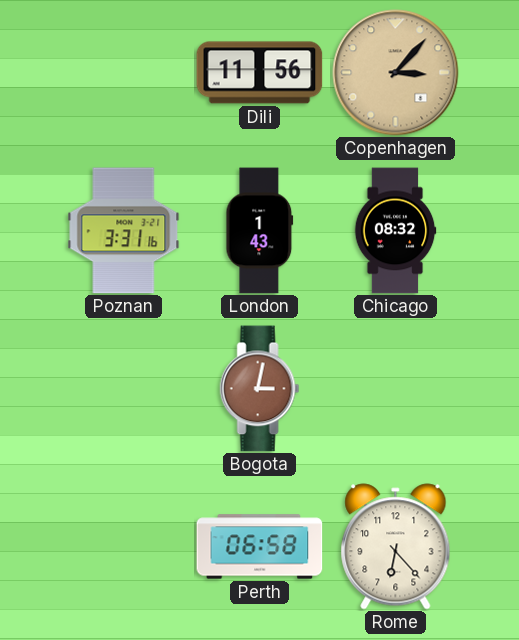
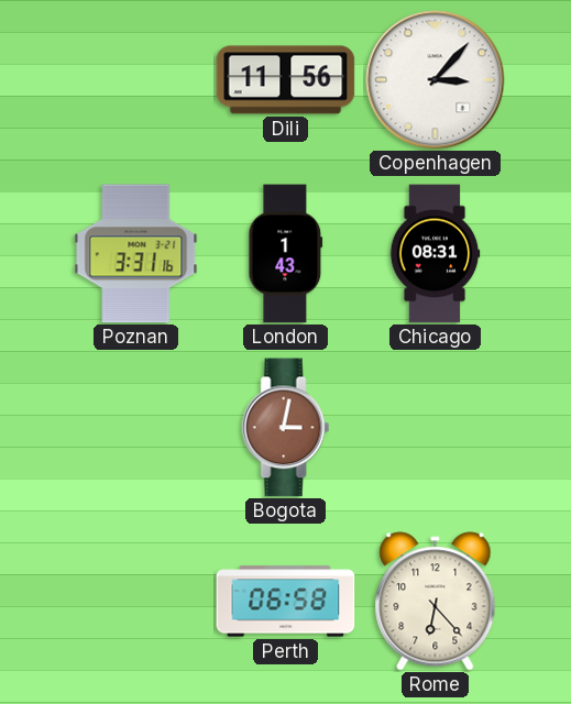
Copenhagen dial: champagne -> white (436, 80)
Chicago: 08:32 -> 08:31 (435, 254)
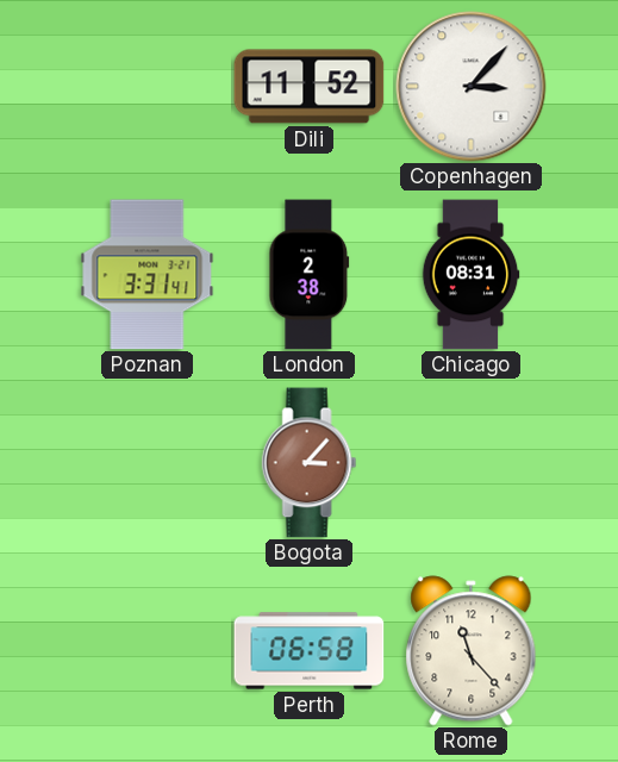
Dili: 11:56 -> 11:52 (310, 87)
Poznan: 3:31:16 -> 3:31:41 (148, 275)
London: 1:43 -> 2:38 (310, 275)
Bogota: 3:02 -> 3:07 (310, 463)
Rome: 6:23 -> 11:23 (472, 651)
